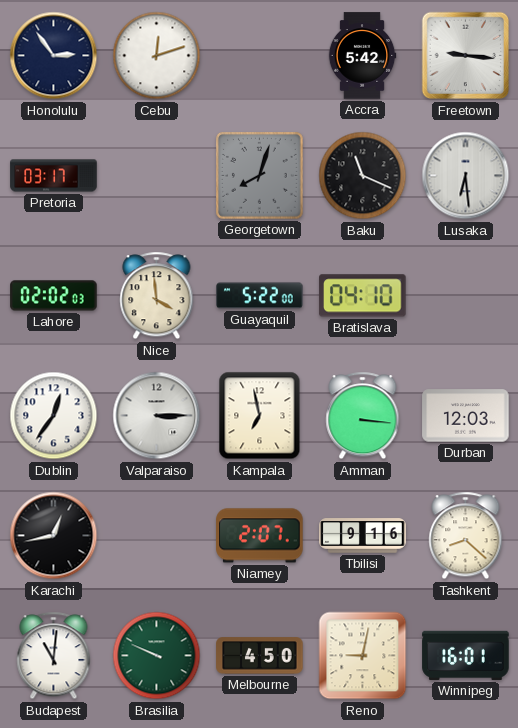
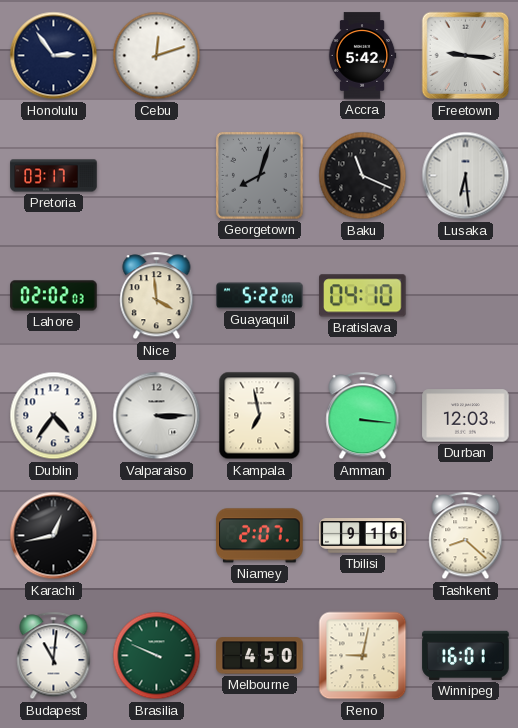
Dublin: 12:36 -> 4:36 (54, 416)
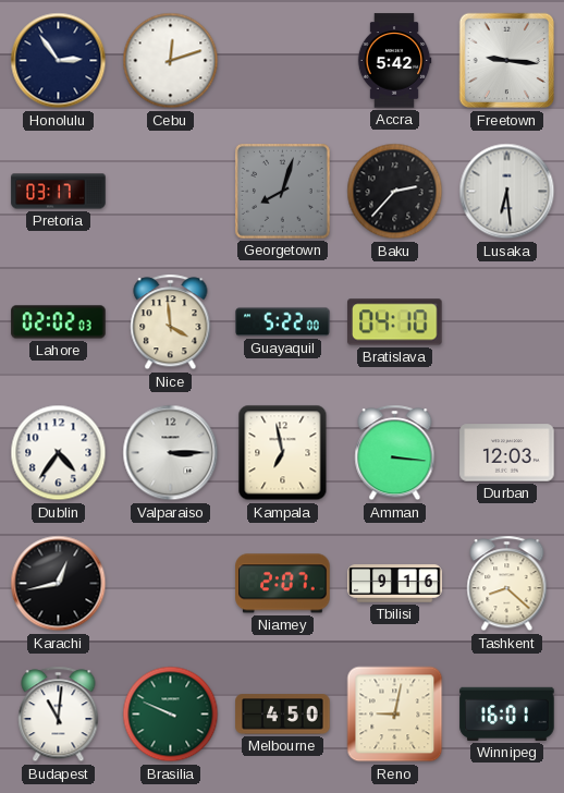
Baku: 11:19 -> 2:37 (395, 192)
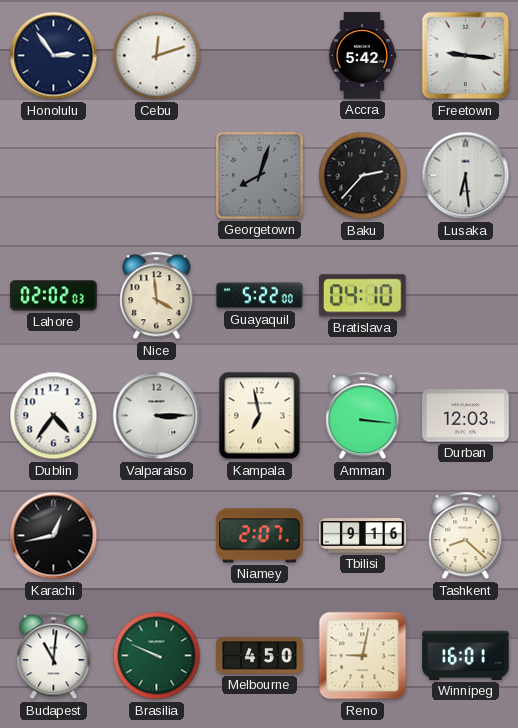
Pretoria: 03:17 -> none (59, 192)
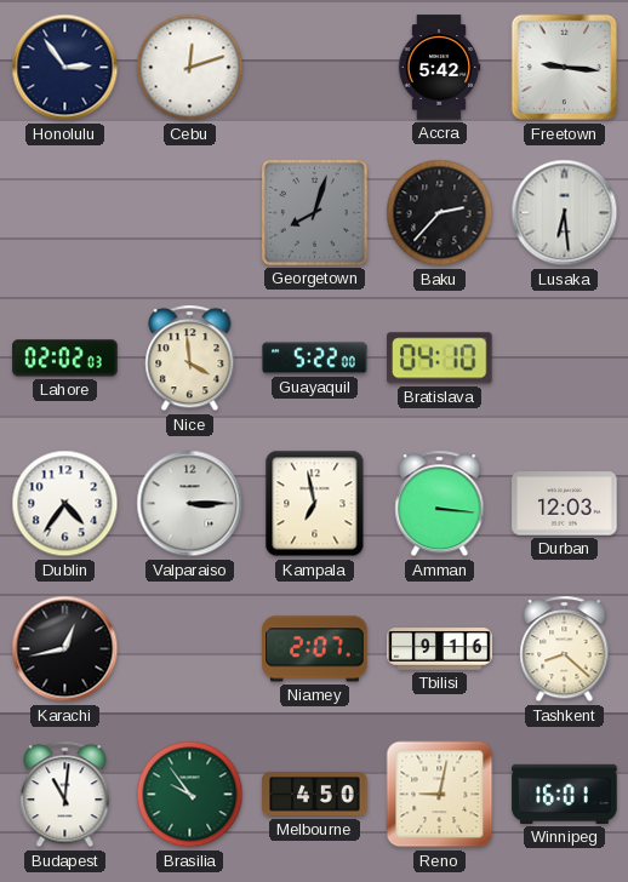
Brasilia: 9:49 -> 9:54 (190, 795)
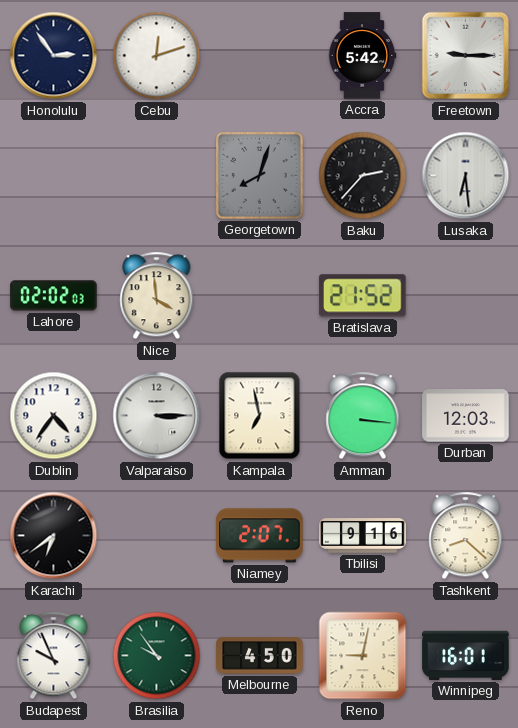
Freetown: 9:16 -> 9:15 (466, 56)
Guayaquil: 5:22 -> none (315, 359)
Bratislava: 04:10 -> 21:52 (363, 296)
Karachi: 12:43 -> 6:39 (54, 536)
Budapest: 11:01 -> 9:56 (54, 656)
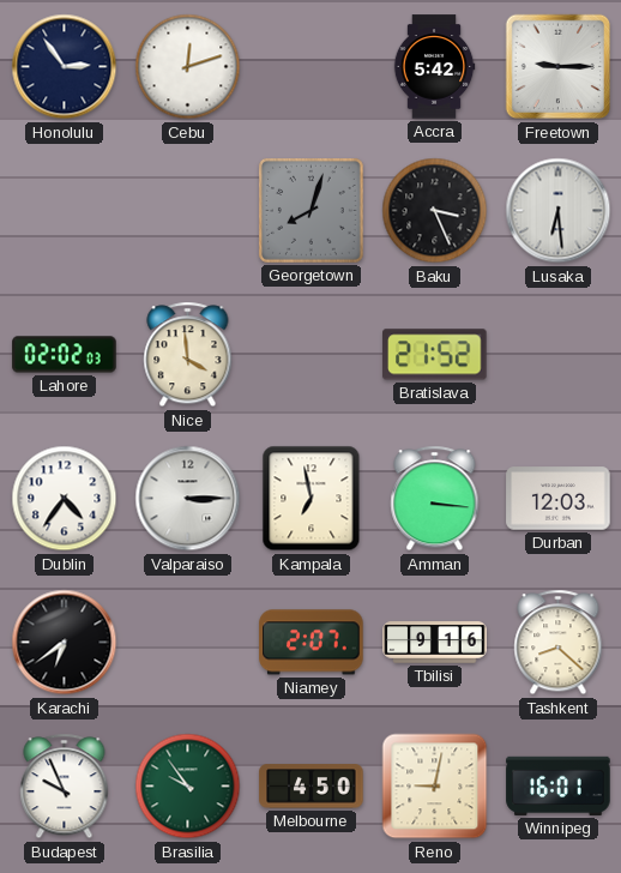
Baku: 2:37 -> 3:26 (435, 211)
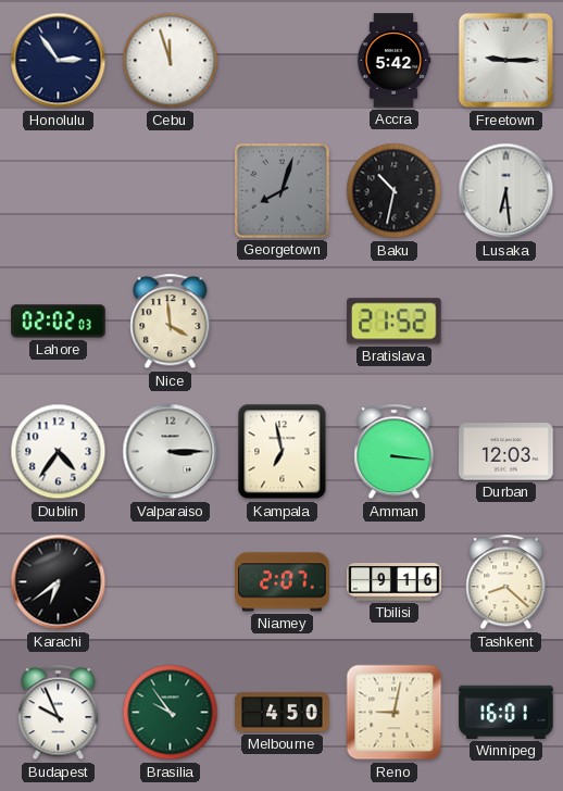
Cebu: 12:12 -> 11:57 (171, 61)
Baku: 3:26 -> 10:32 (395, 191)
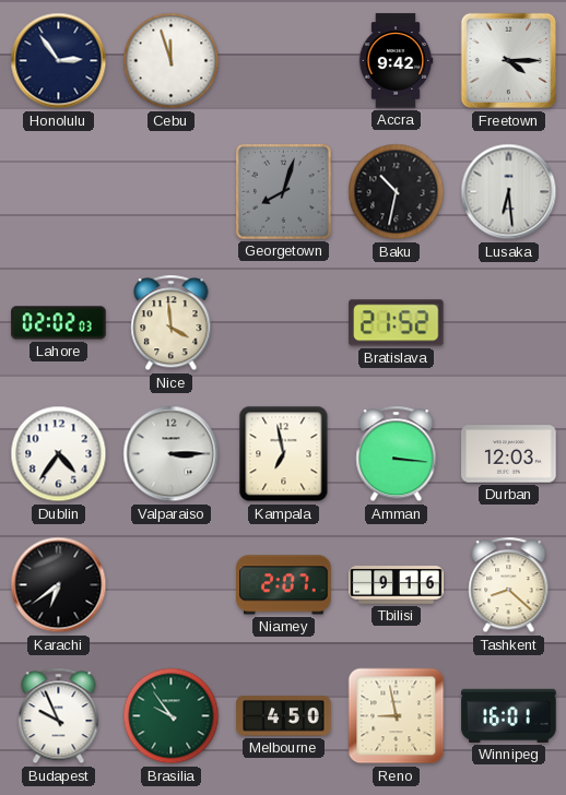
Accra: 5:42 -> 9:42 (396, 61)
Freetown: 9:15 -> 4:15 (509, 61)
Reno: 9:02 -> 8:58 (397, 716)
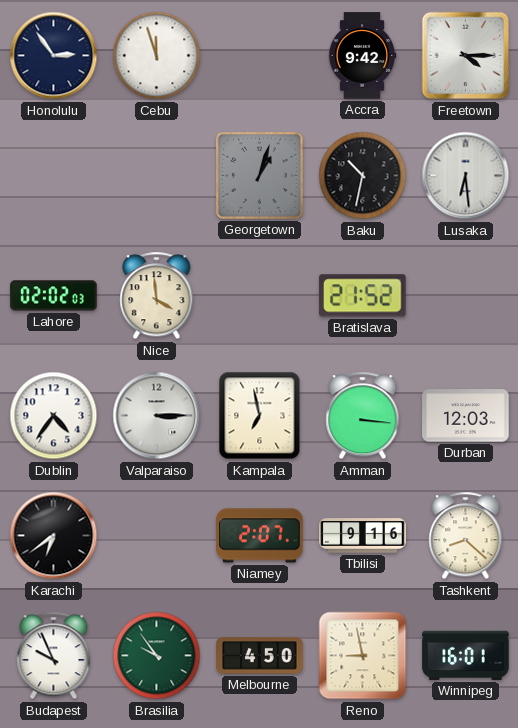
Georgetown: 8:03 -> 1:03 (260, 176)
